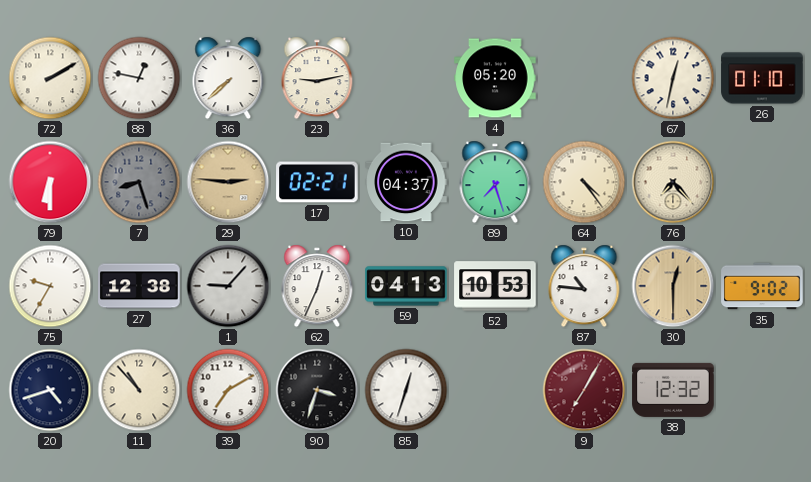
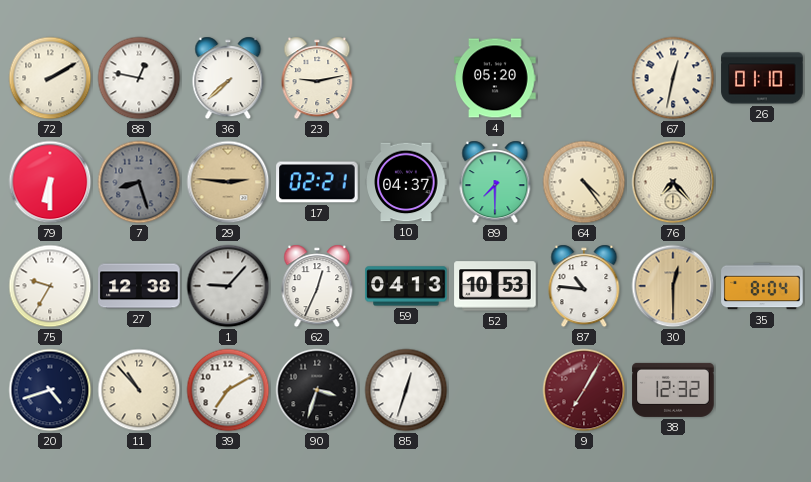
89: 7:27 -> 7:30 (495, 182)
35: 9:02 -> 8:04 (762, 286)
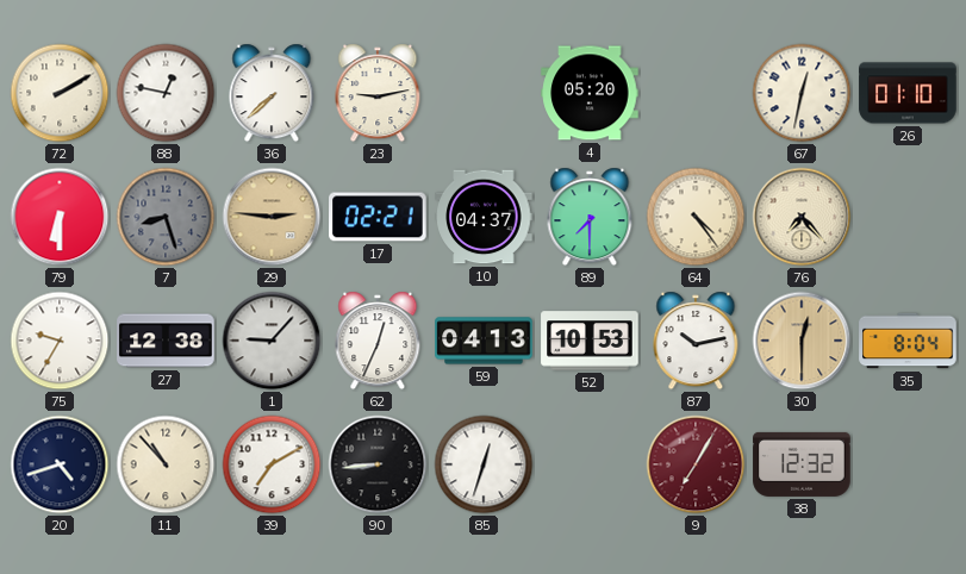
87: 10:46 -> 10:13 (696, 341)
90: 3:33 -> 8:44 (378, 464)
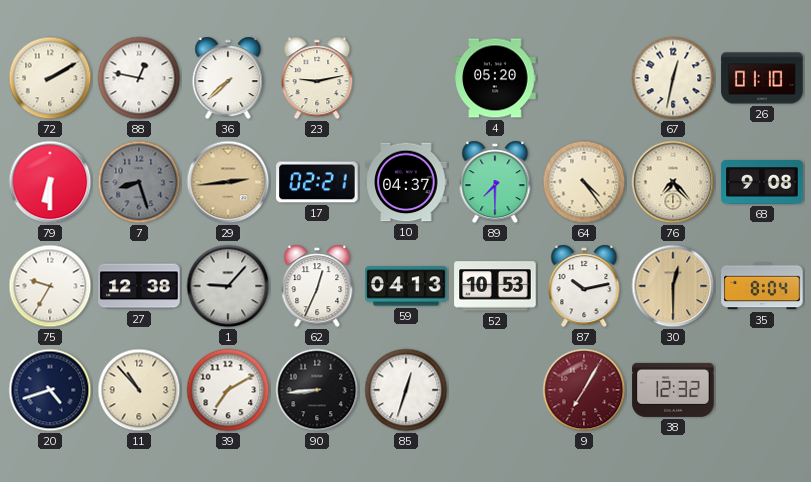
29: 2:46 -> 2:44 (228, 182)
68: none -> 9:08 (762, 182)
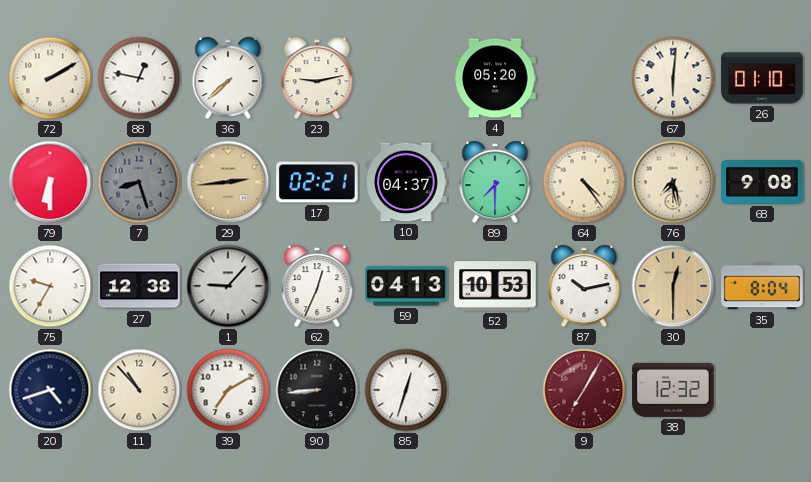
67: 12:32 -> 6:01 (673, 78)
76: 7:23 -> 7:28 (673, 182)
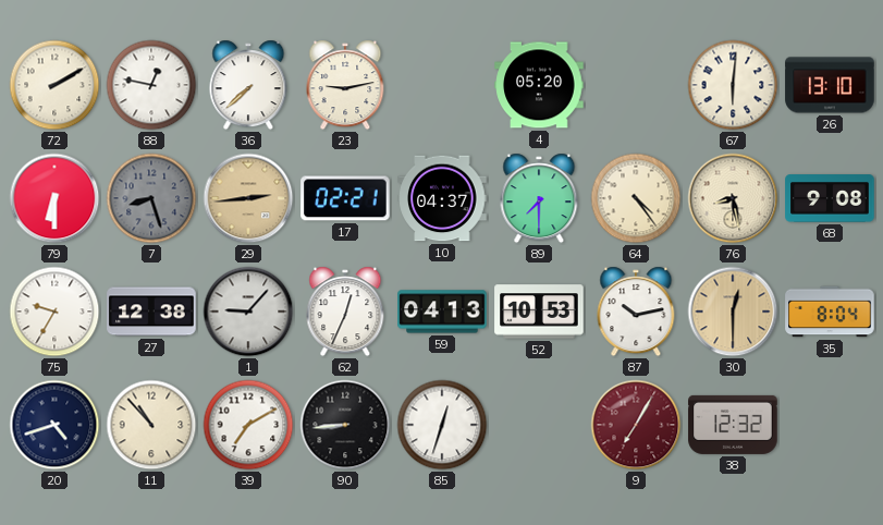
26: 01:10 -> 13:10 (830, 85)
76: 7:28 -> 8:28 (733, 198)
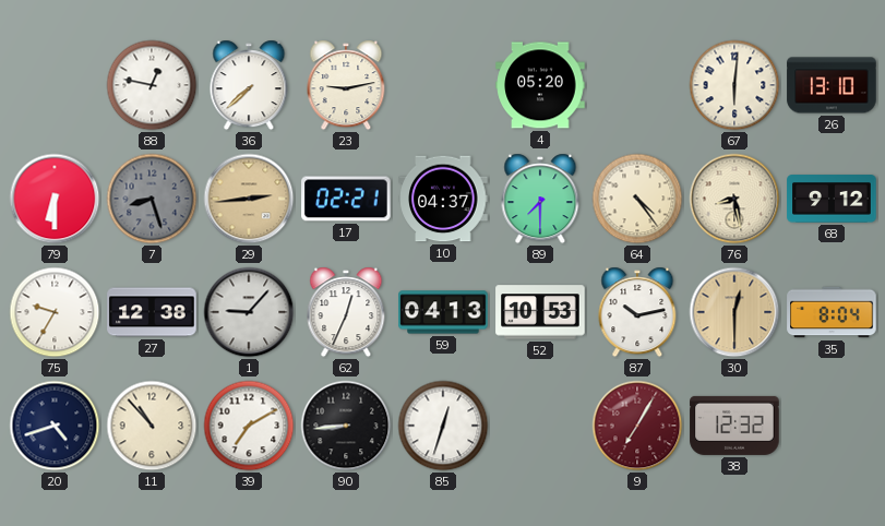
72: 2:10 -> none (54, 85)
68: 9:08 -> 9:12 (832, 199)
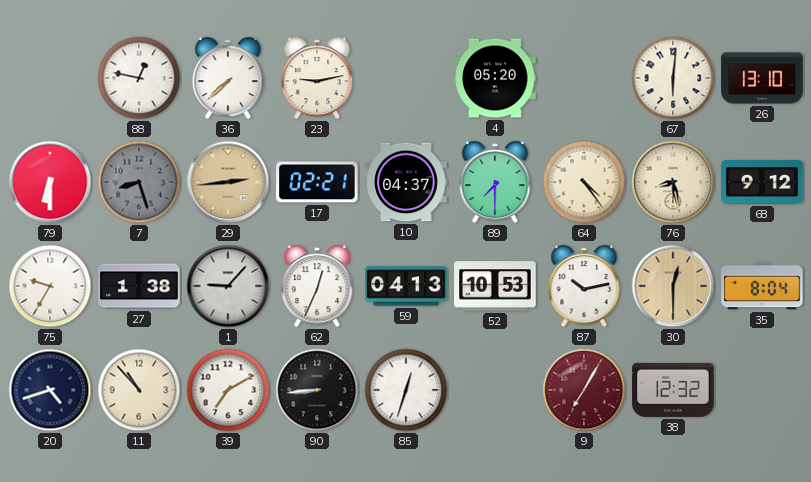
27: 12:38 -> 1:38 (139, 286)
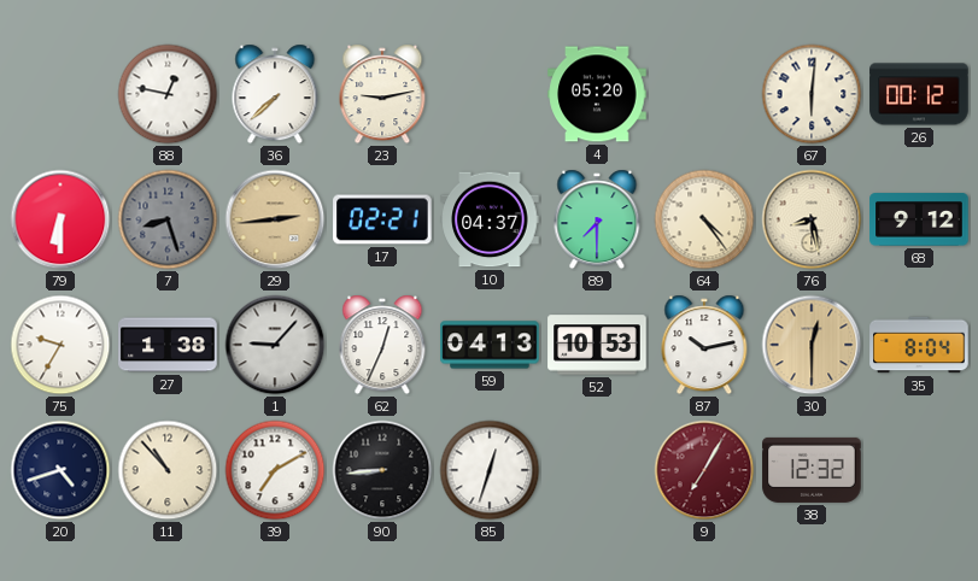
26: 13:10 -> 00:12 (919, 94)
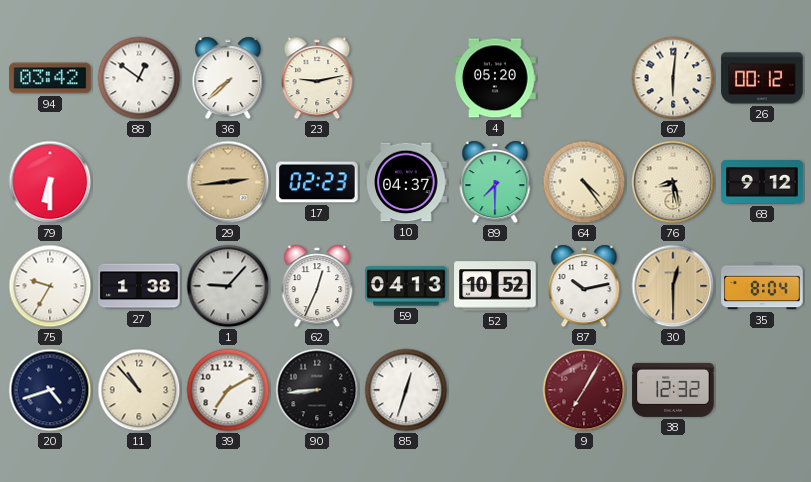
94: none -> 03:42 (50, 78)
88: 12:47 -> 12:51 (139, 78)
7: 8:27 -> none (168, 219)
17: 02:21 -> 02:23 (317, 182)
52: 10:53 -> 10:52 (495, 286)
